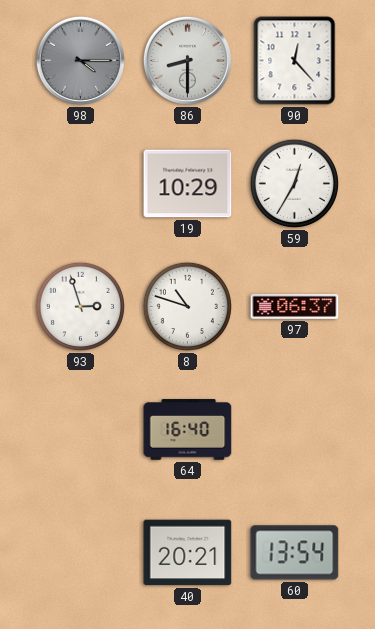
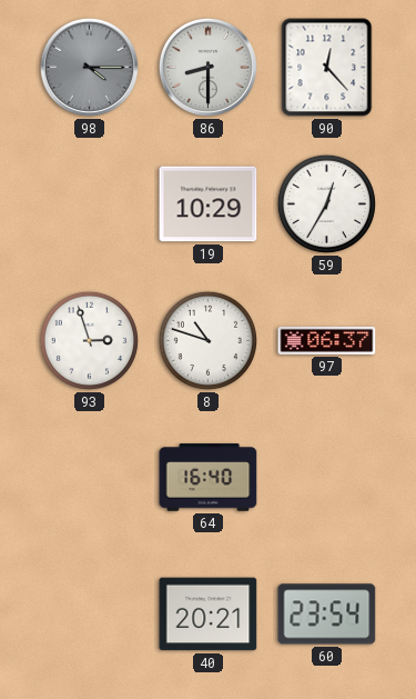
60: 13:54 -> 23:54 (327, 615)
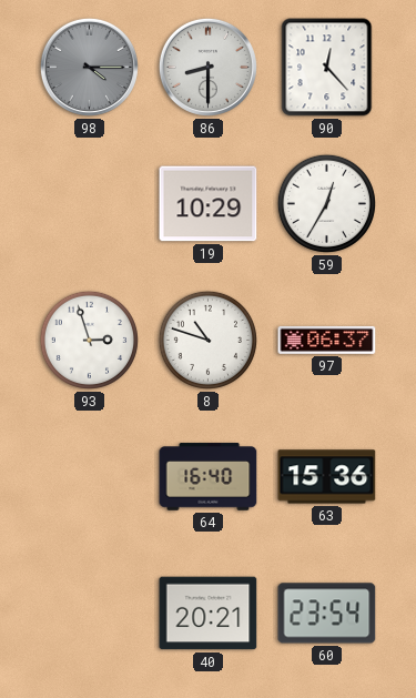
63: none -> 15:36 (327, 477)
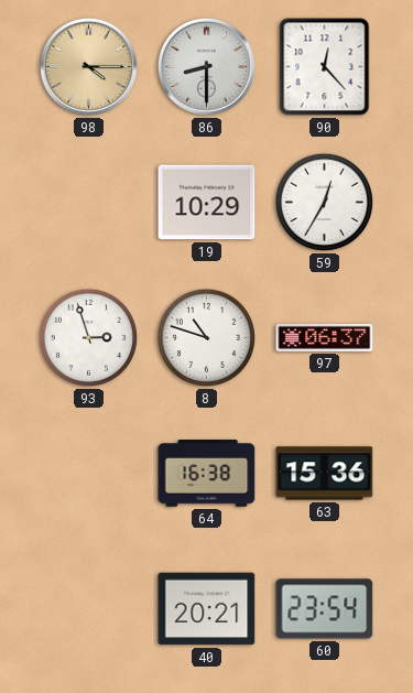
98 dial: grey -> champagne (88, 66)
64: 16:40 -> 16:38 (207, 474)
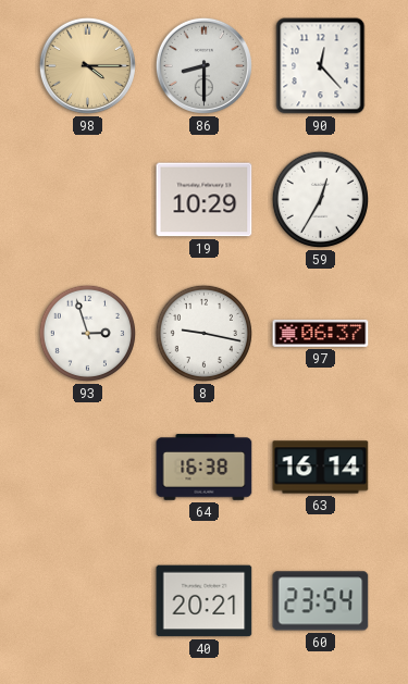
8: 10:48 -> 9:17 (203, 333)
63: 15:36 -> 16:14 (321, 468)
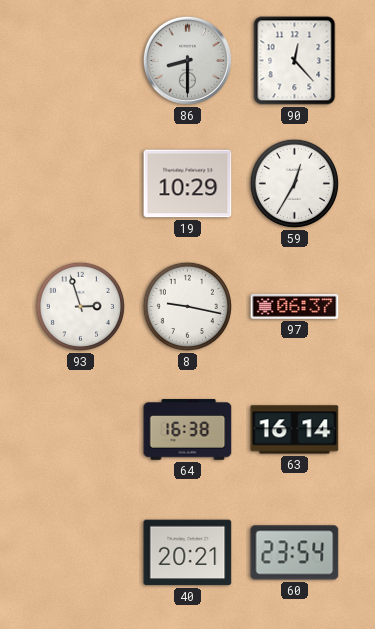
98: 4:15 -> none (87, 65)
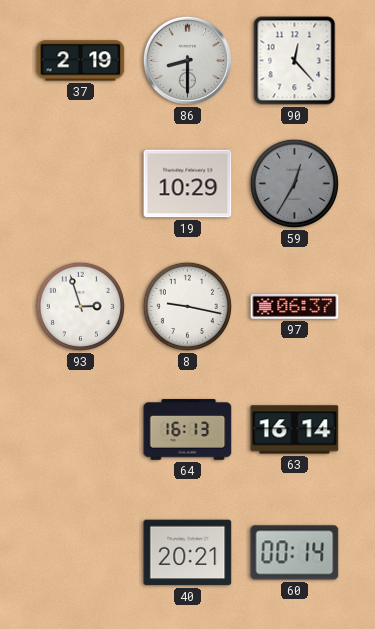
37: none -> 2:19 (81, 61)
59 dial: white -> grey (294, 183)
64: 16:38 -> 16:13 (188, 430)
60: 23:54 -> 00:14 (295, 553)
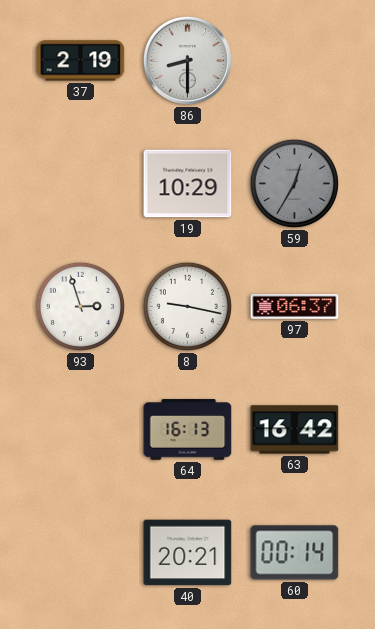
90: 12:23 -> none (295, 61)
63: 16:14 -> 16:42 (295, 430)
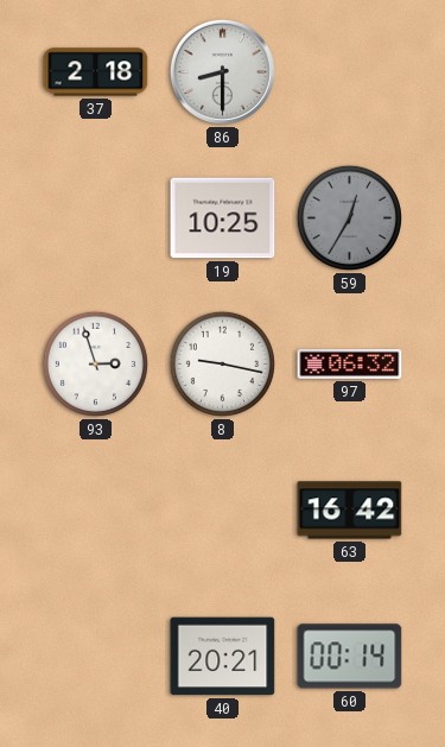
37: 2:19 -> 2:18 (96, 72)
19: 10:29 -> 10:25 (223, 219)
97: 06:37 -> 06:32 (350, 363)
64: 16:13 -> none (188, 430)
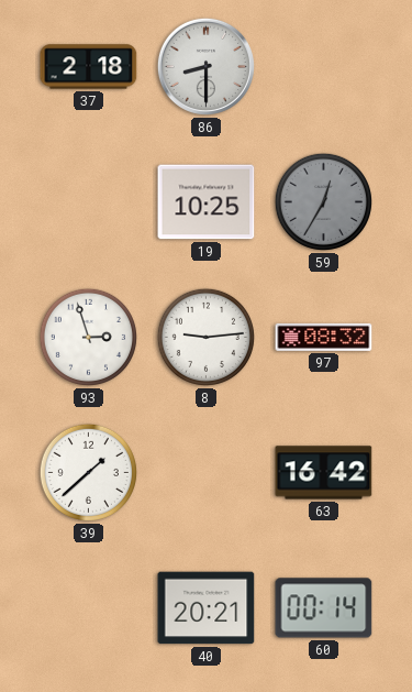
8: 9:17 -> 9:14 (205, 337)
97: 06:32 -> 08:32 (324, 337)
39: none -> 1:38 (88, 472)
